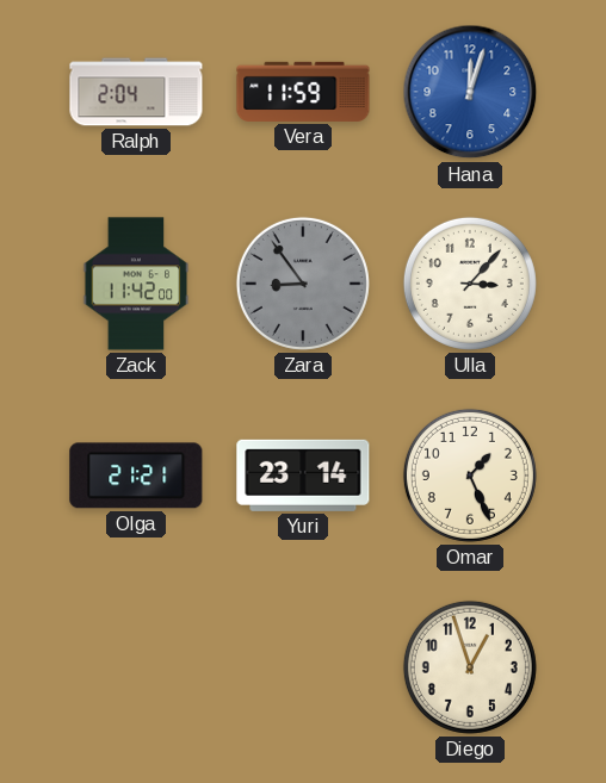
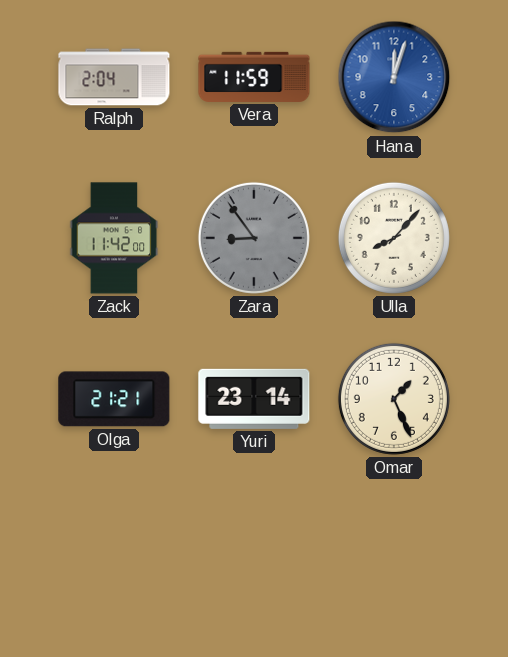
Ulla: 3:07 -> 8:07 (394, 238)
Diego: 12:57 -> none (470, 667)
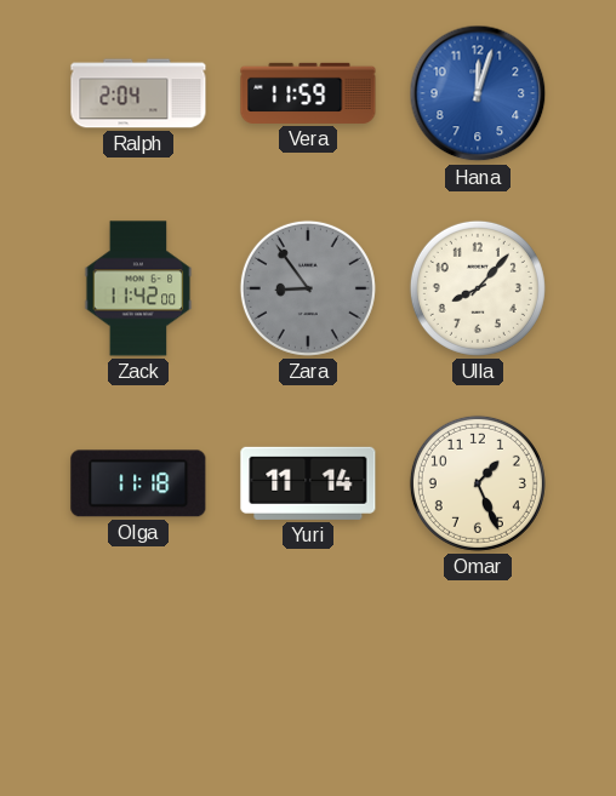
Olga: 21:21 -> 11:18 (138, 483)
Yuri: 23:14 -> 11:14 (308, 483)
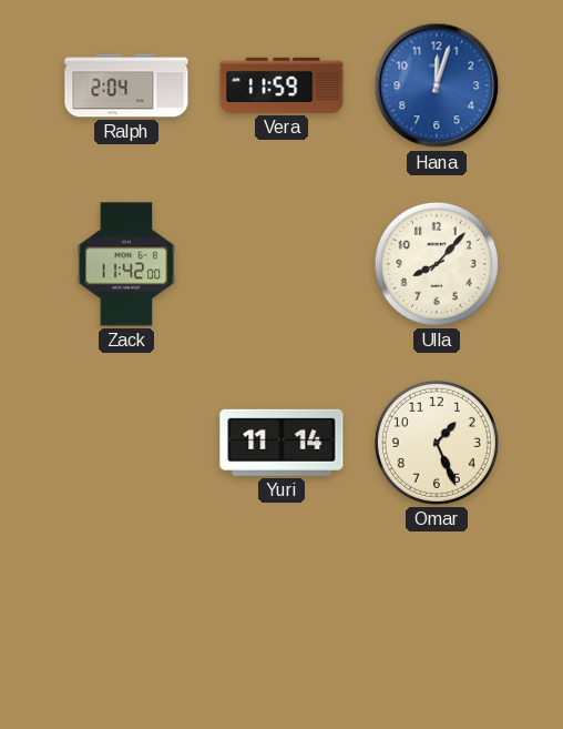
Zara: 8:54 -> none (308, 288)
Olga: 11:18 -> none (138, 483)
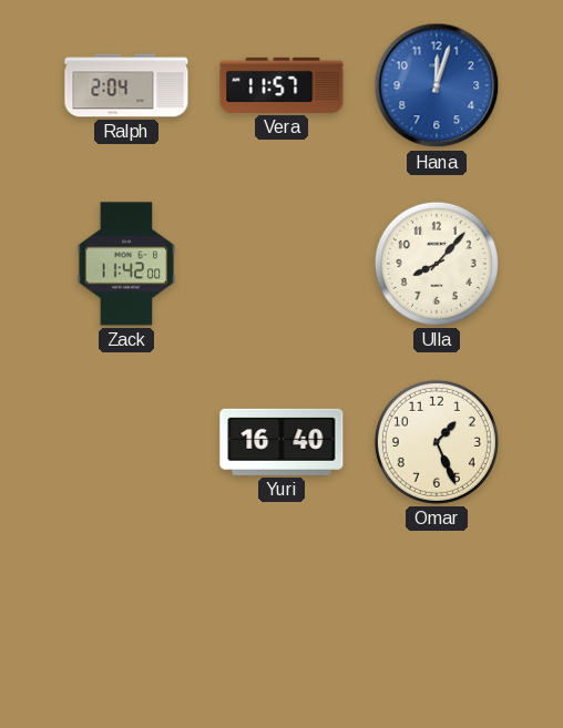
Vera: 11:59 -> 11:57 (281, 85)
Yuri: 11:14 -> 16:40 (281, 442)
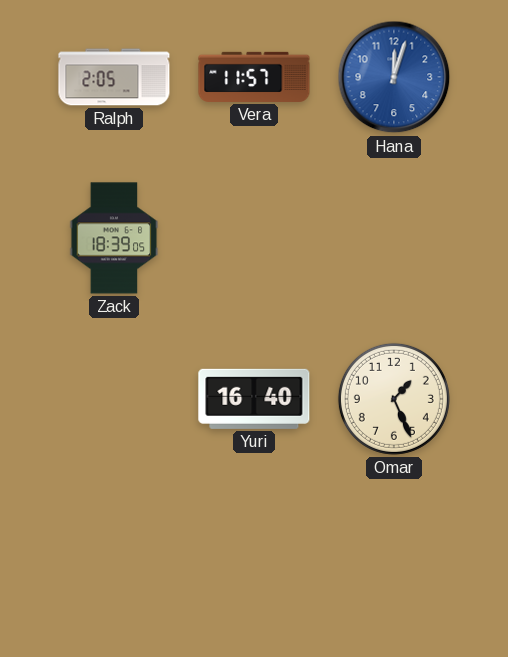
Ralph: 2:04 -> 2:05 (114, 77)
Zack: 11:42 -> 18:39 (114, 238)
Ulla: 8:07 -> none (437, 264)
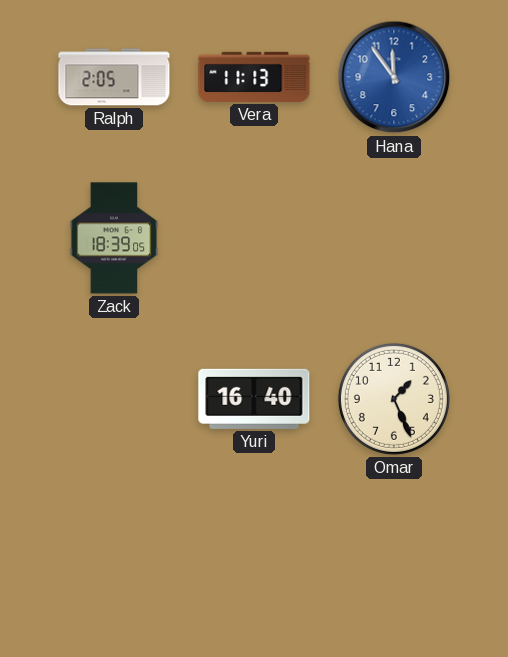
Vera: 11:57 -> 11:13 (254, 77)
Hana: 12:03 -> 11:54 (394, 77)
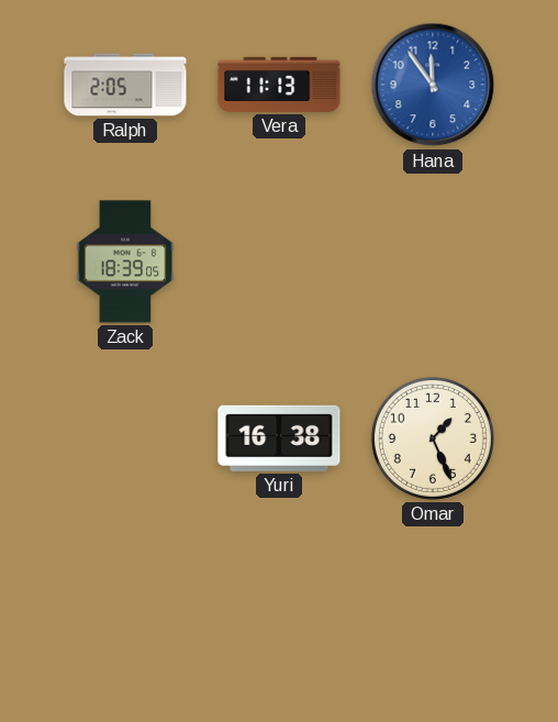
Yuri: 16:40 -> 16:38 (279, 438)
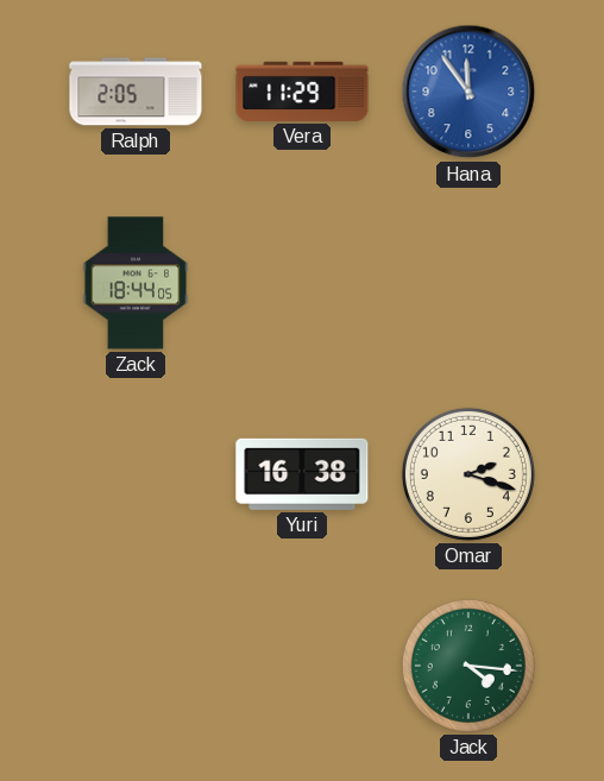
Vera: 11:13 -> 11:29 (302, 92)
Zack: 18:39 -> 18:44 (136, 283)
Omar: 1:26 -> 2:18 (468, 474)
Jack: none -> 4:16 (468, 666)
